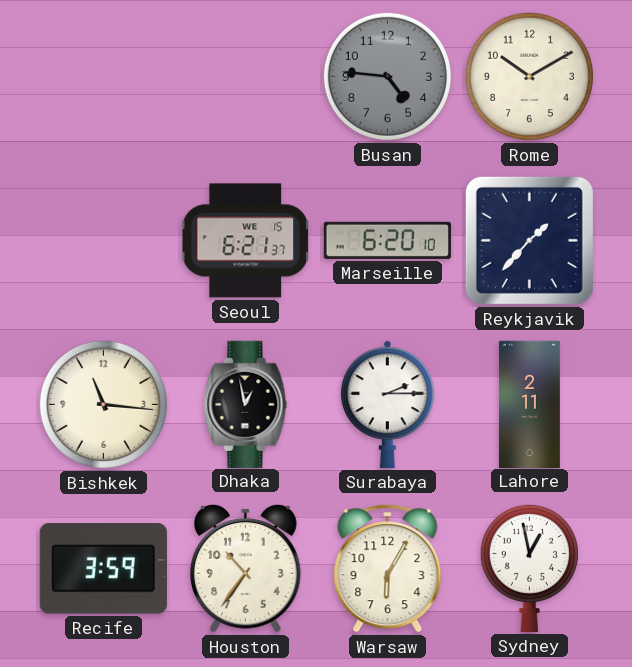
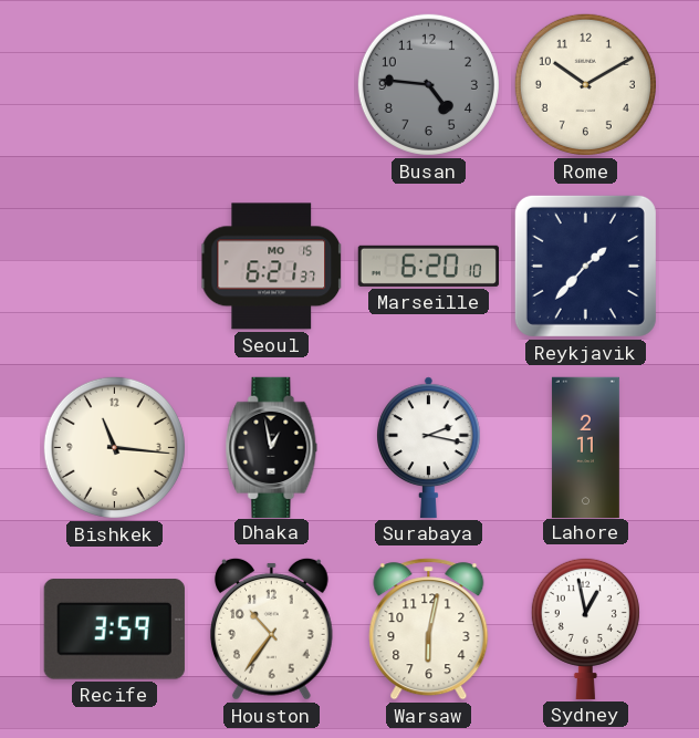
Seoul date: WE 15 -> MO 15 (272, 267)
Surabaya: 2:15 -> 2:17 (428, 447)
Warsaw: 6:05 -> 6:02 (429, 630)
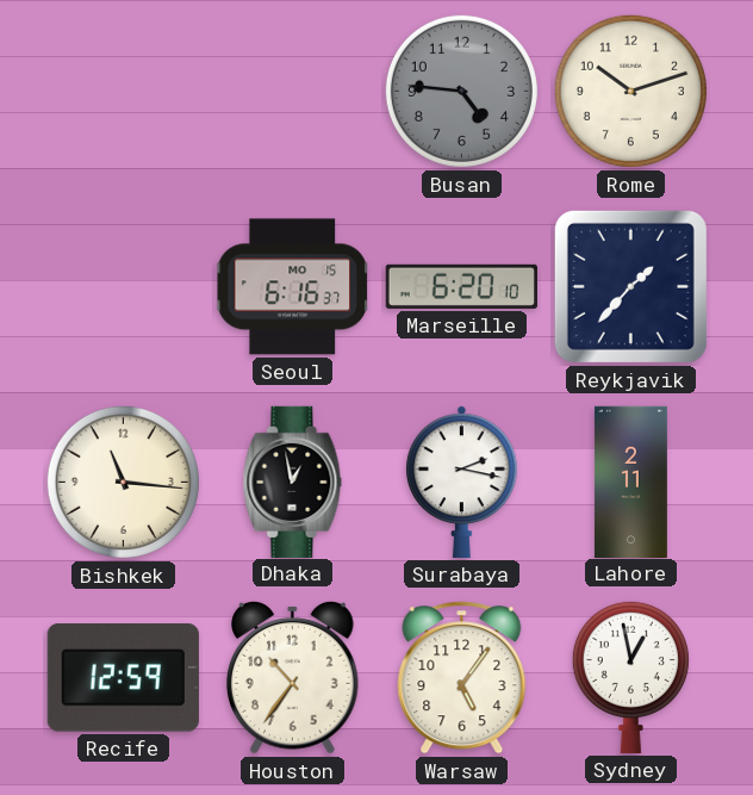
Rome: 10:10 -> 10:12 (630, 91)
Seoul: 6:21 -> 6:16 (293, 287)
Recife: 3:59 -> 12:59 (123, 678)
Warsaw: 6:02 -> 5:06 (462, 678)
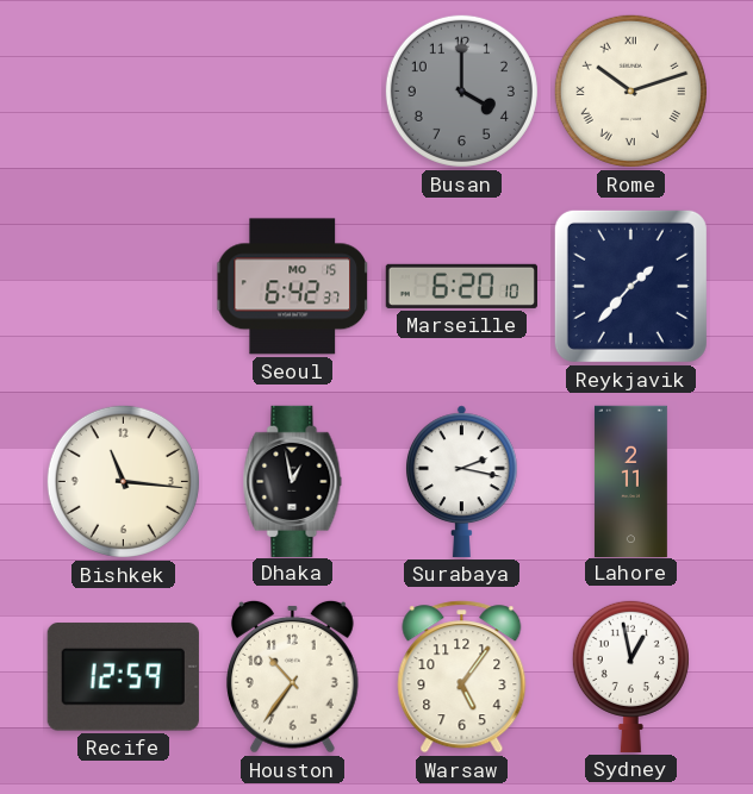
Busan: 4:46 -> 4:00 (461, 90)
Rome numerals: Arabic -> Roman (630, 90)
Seoul: 6:16 -> 6:42 (293, 287)
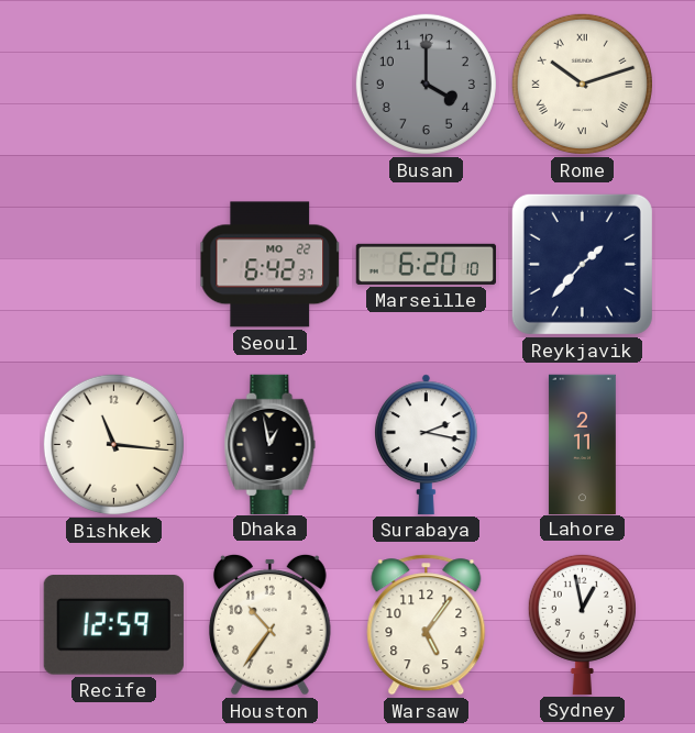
Seoul date: MO 15 -> MO 22 (271, 265)
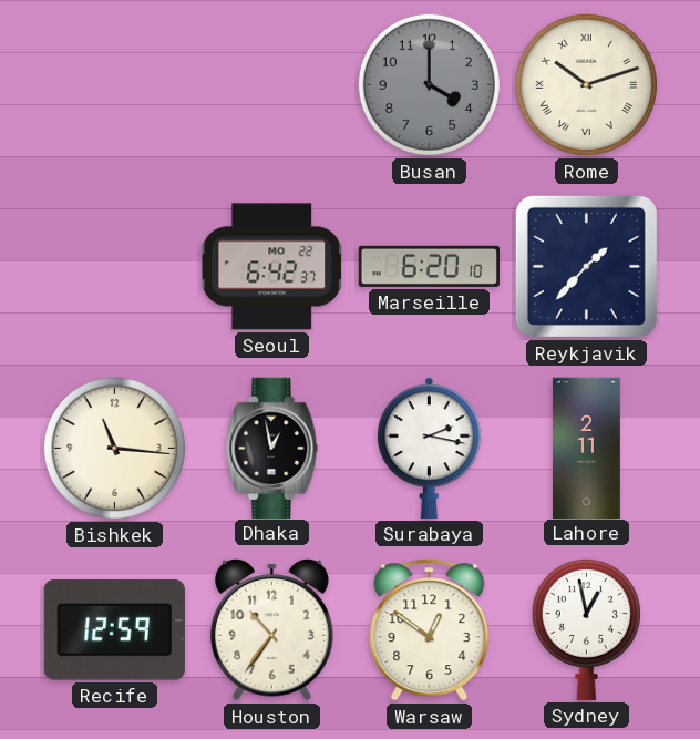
Warsaw: 5:06 -> 12:51 (430, 630)
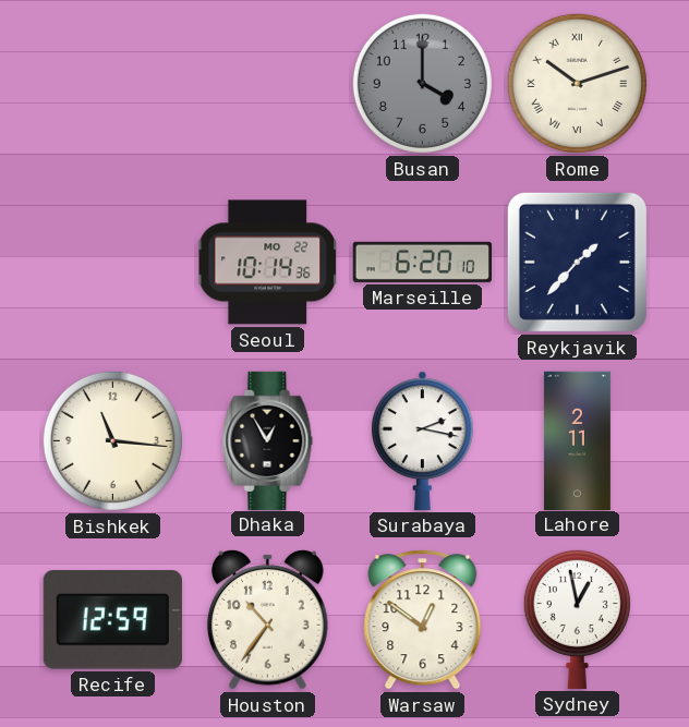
Seoul: 6:42 -> 10:14 (268, 263)
Dhaka: 12:58 -> 12:55 (268, 440)
